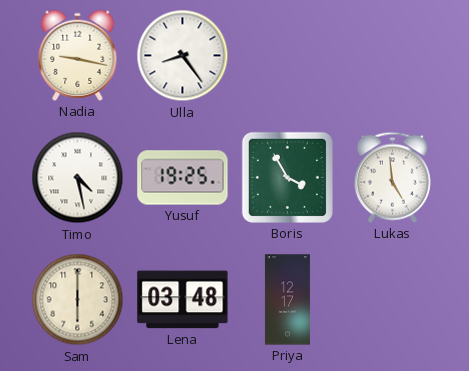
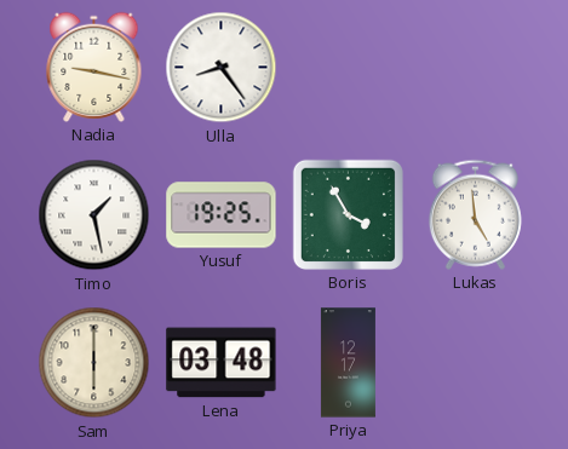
Timo: 4:28 -> 1:28 (94, 215)
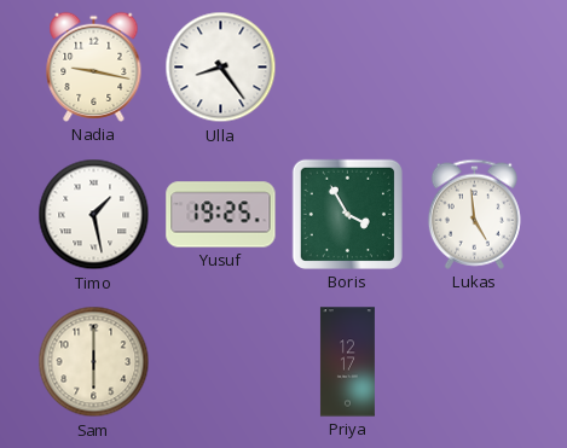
Lena: 03:48 -> none (222, 363)
